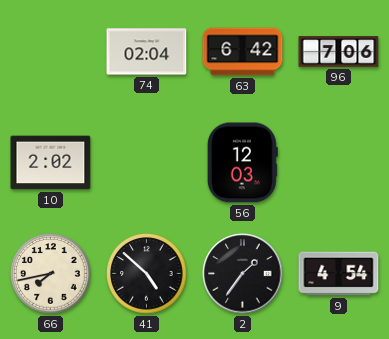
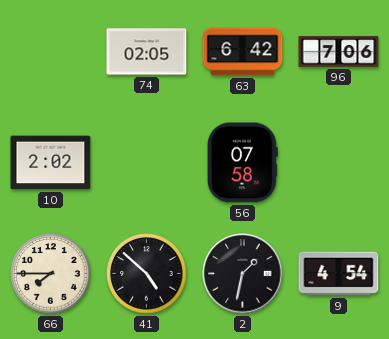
74: 02:04 -> 02:05 (147, 52)
56: 12:03 -> 07:58 (242, 163)
66: 7:43 -> 7:45 (51, 274)
2: 1:36 -> 1:32 (243, 274)
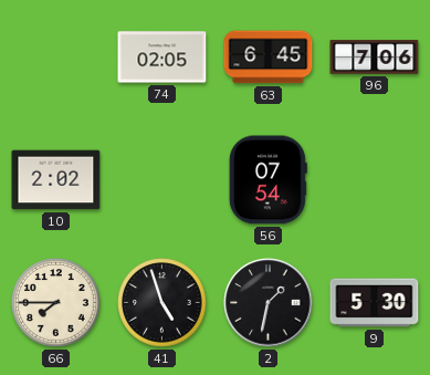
63: 6:42 -> 6:45 (269, 58)
56: 07:58 -> 07:54 (268, 180)
41: 4:52 -> 4:57 (162, 303)
9: 4:54 -> 5:30 (375, 303)
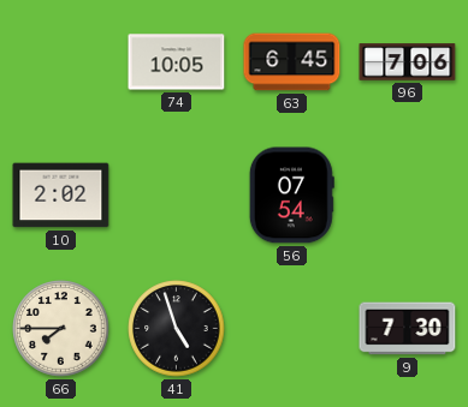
74: 02:05 -> 10:05 (177, 62)
2: 1:32 -> none (269, 303)
9: 5:30 -> 7:30 (408, 329)
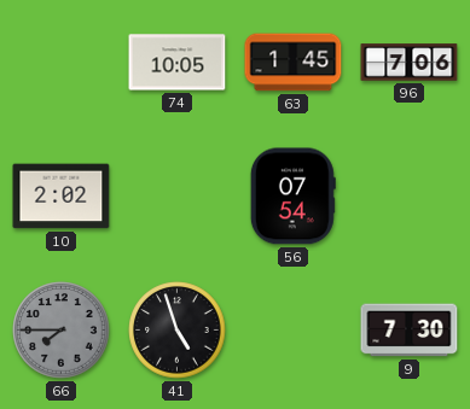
63: 6:45 -> 1:45 (294, 63)
66 dial: cream -> grey (62, 331)
